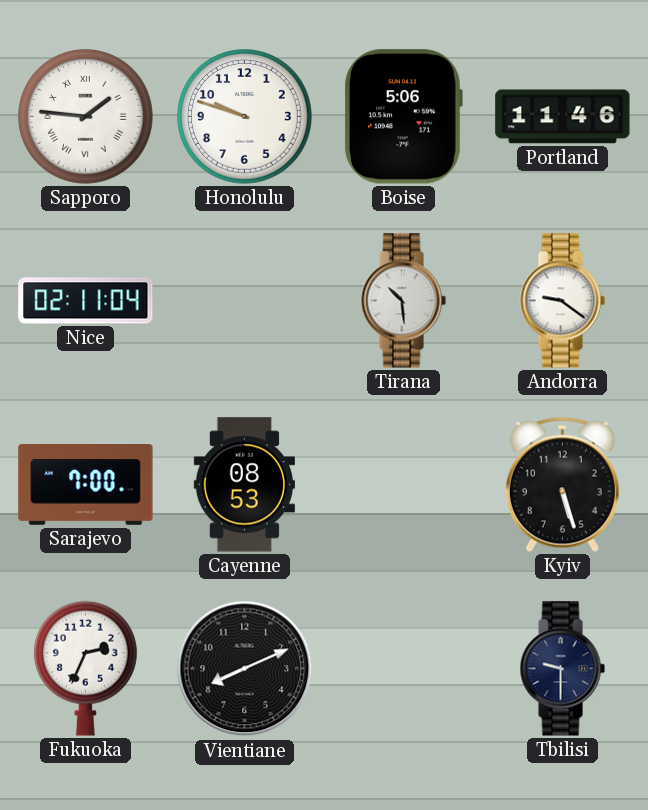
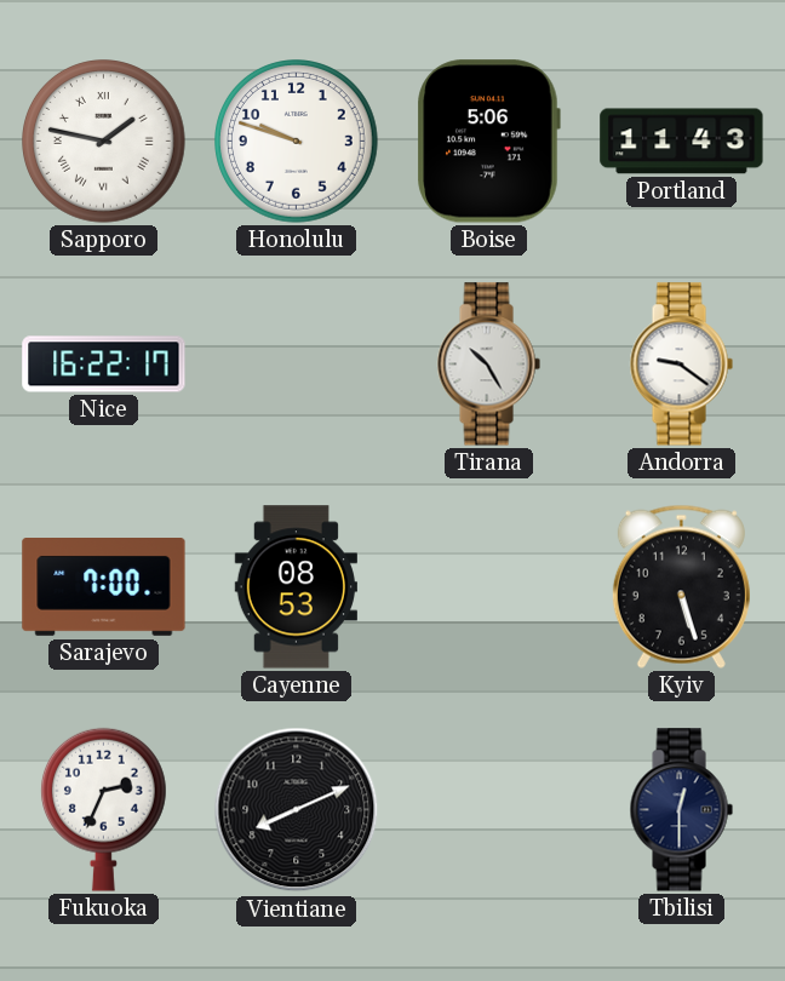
Sapporo: 1:46 -> 1:47 (104, 142)
Portland: 11:46 -> 11:43 (682, 142)
Nice: 02:11 -> 16:22 (104, 365)
Tirana: 10:29 -> 10:25 (488, 365)
Tbilisi: 9:30 -> 12:30 (681, 810)
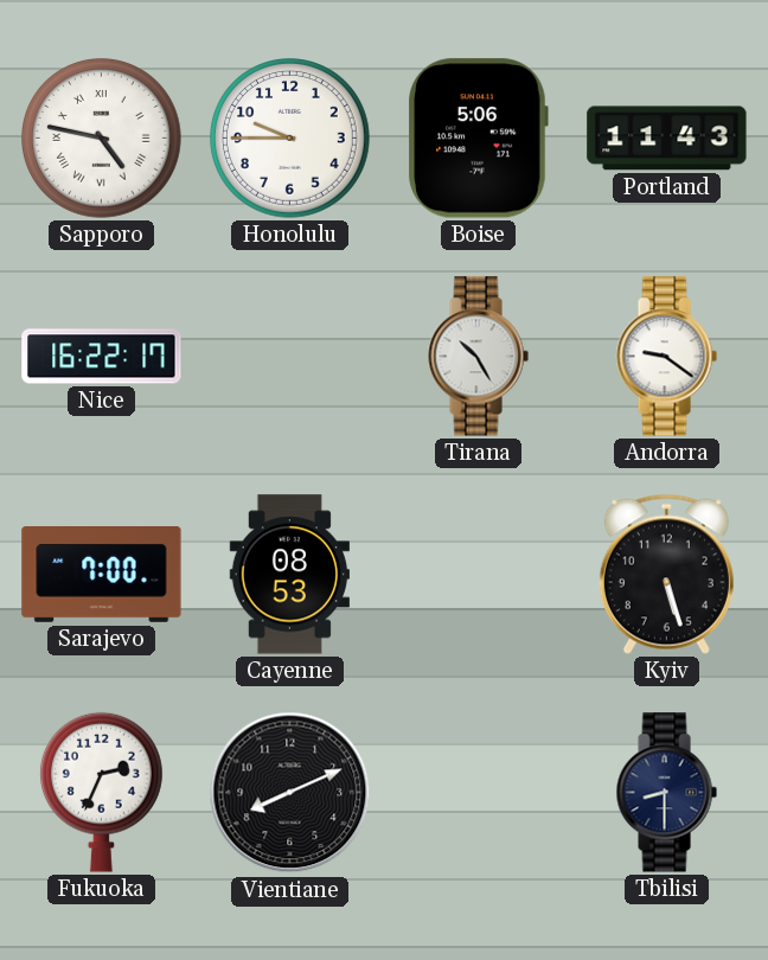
Sapporo: 1:47 -> 4:47 (102, 139)
Honolulu: 9:48 -> 9:45 (290, 139)
Tbilisi: 12:30 -> 8:30 (666, 793)
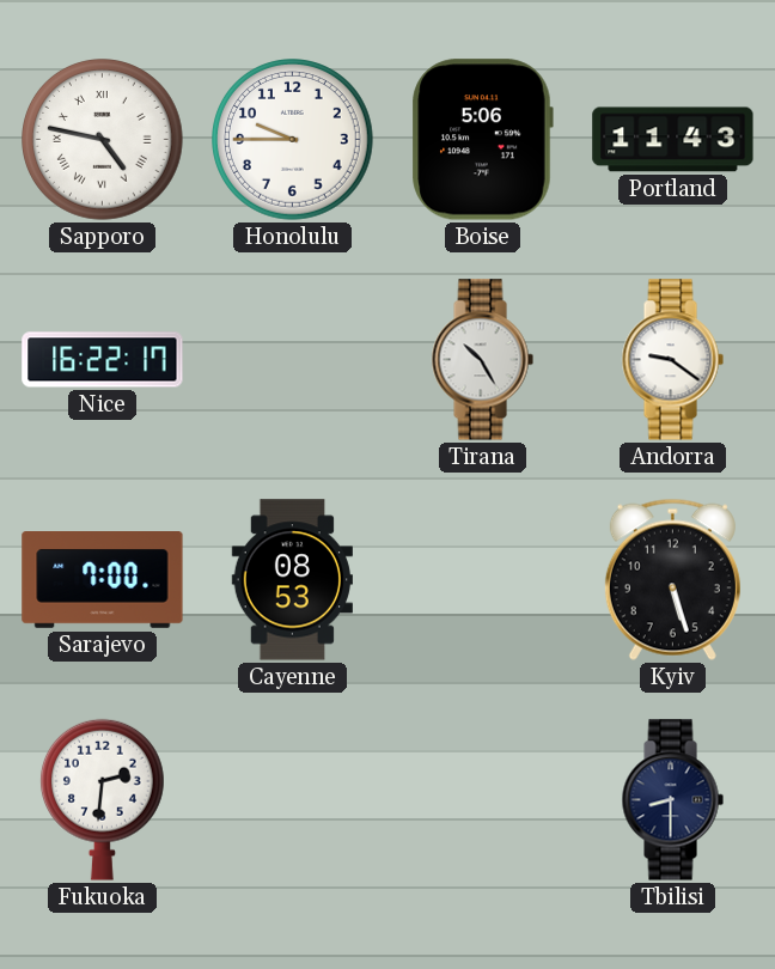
Fukuoka: 2:34 -> 2:31 (102, 799)
Vientiane: 8:11 -> none (290, 793)
